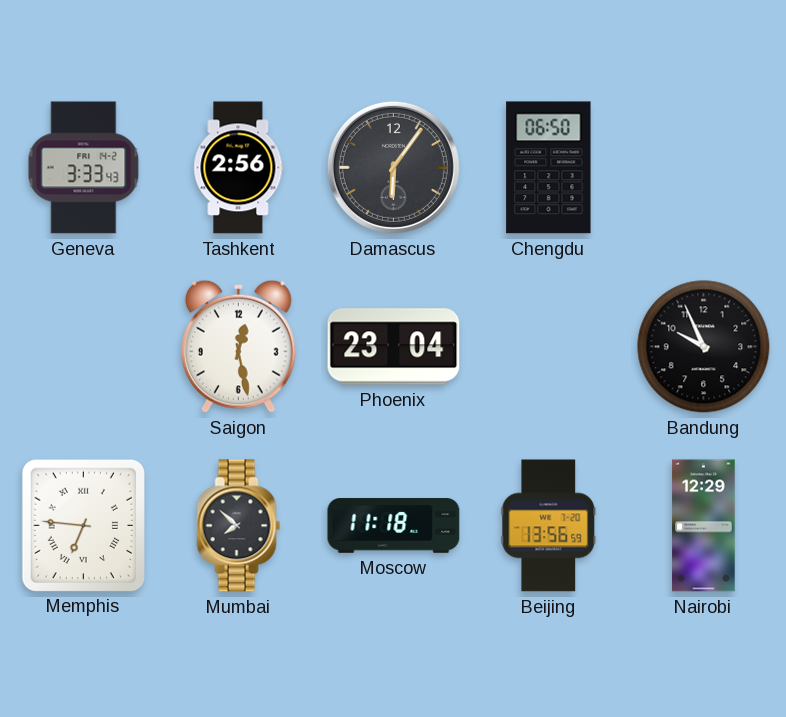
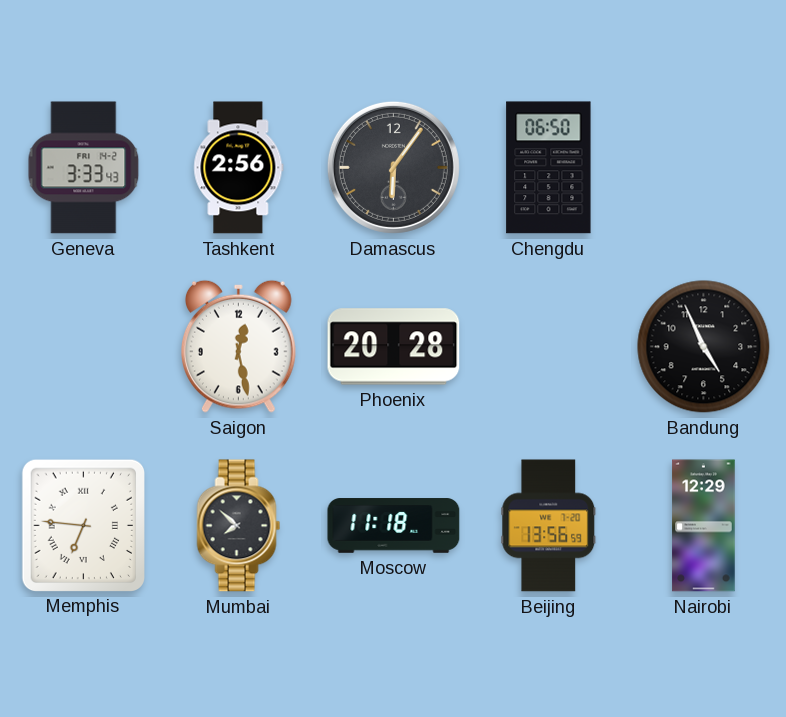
Phoenix: 23:04 -> 20:28 (394, 347)
Bandung: 9:56 -> 4:56 (704, 347)
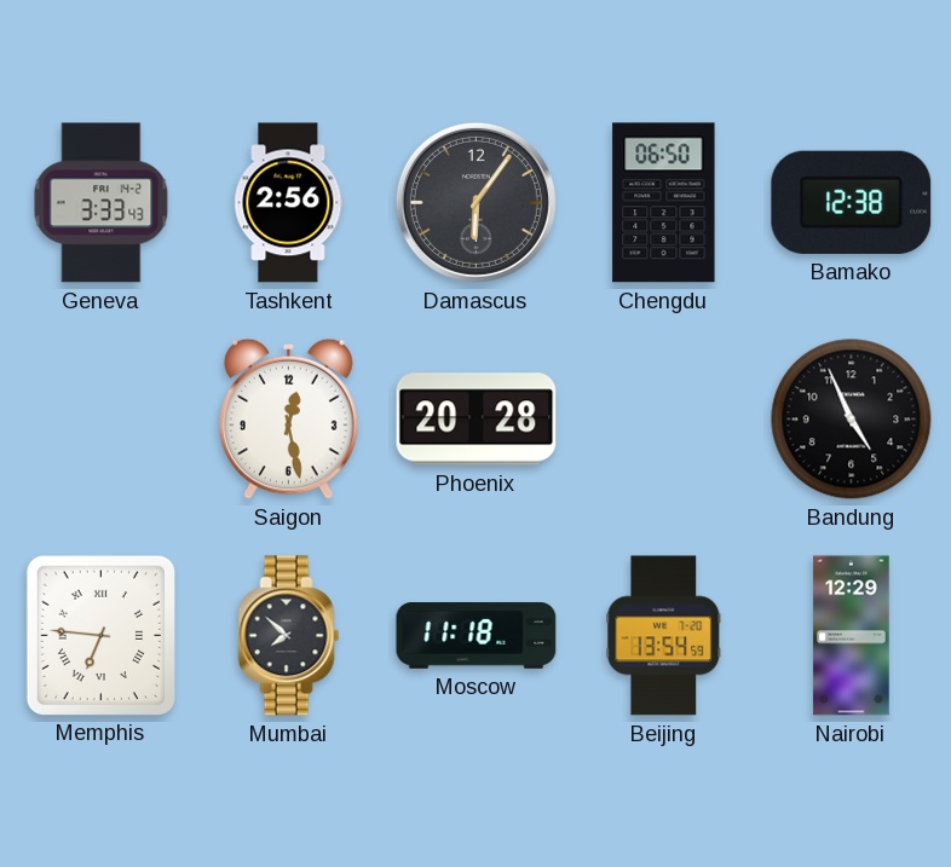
Bamako: none -> 12:38 (852, 202)
Beijing: 13:56 -> 13:54 (664, 636)
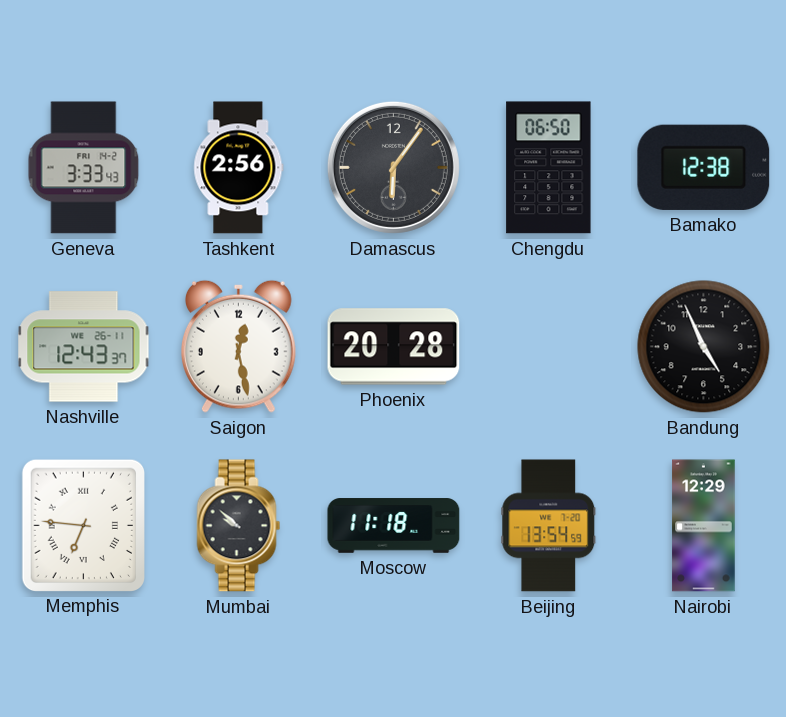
Nashville: none -> 12:43 (84, 347)
Mumbai: 7:52 -> 9:52 (239, 526)
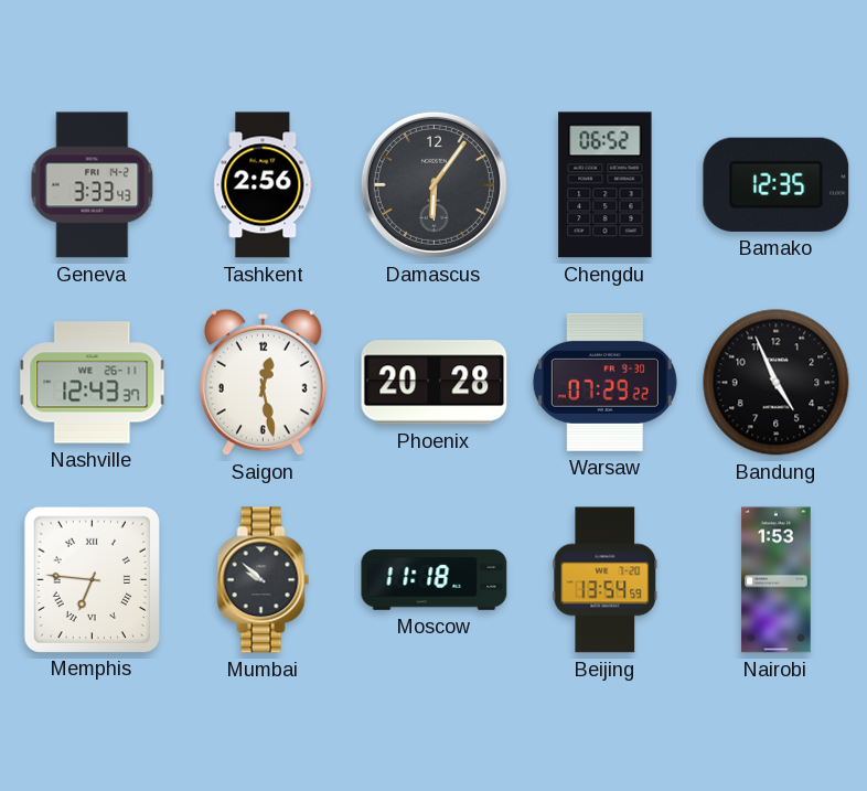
Chengdu: 06:50 -> 06:52 (606, 185)
Bamako: 12:38 -> 12:35 (777, 184)
Warsaw: none -> 07:29 (604, 382)
Nairobi: 12:29 -> 1:53 (777, 580)
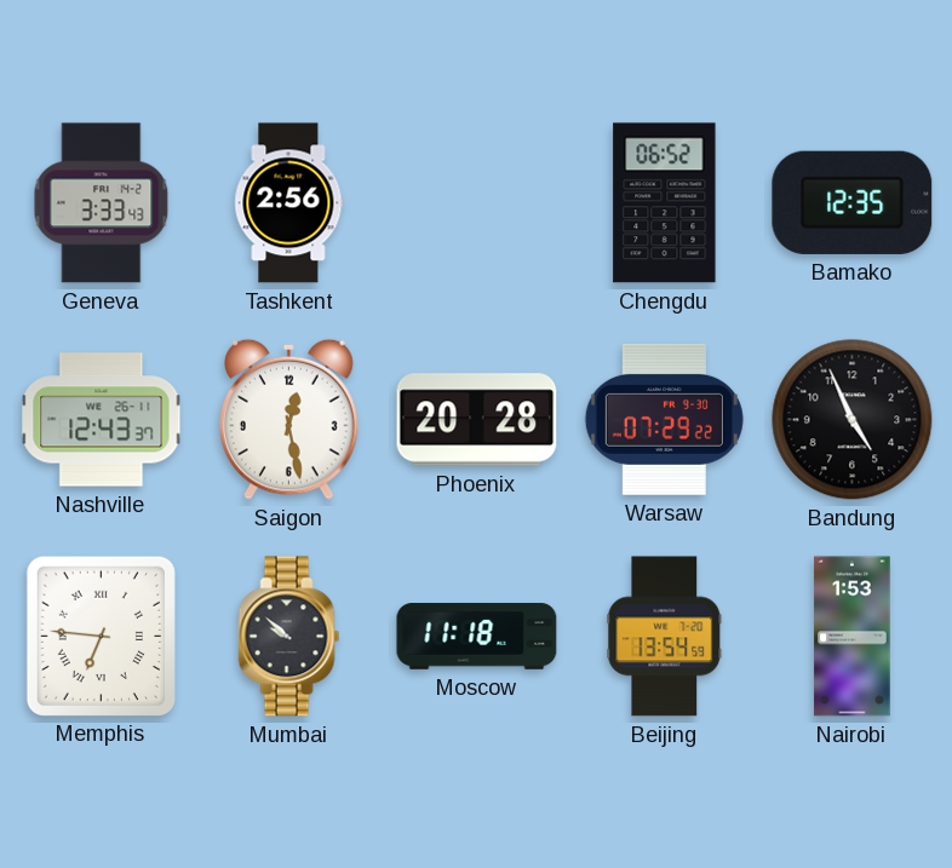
Damascus: 6:06 -> none (433, 184)
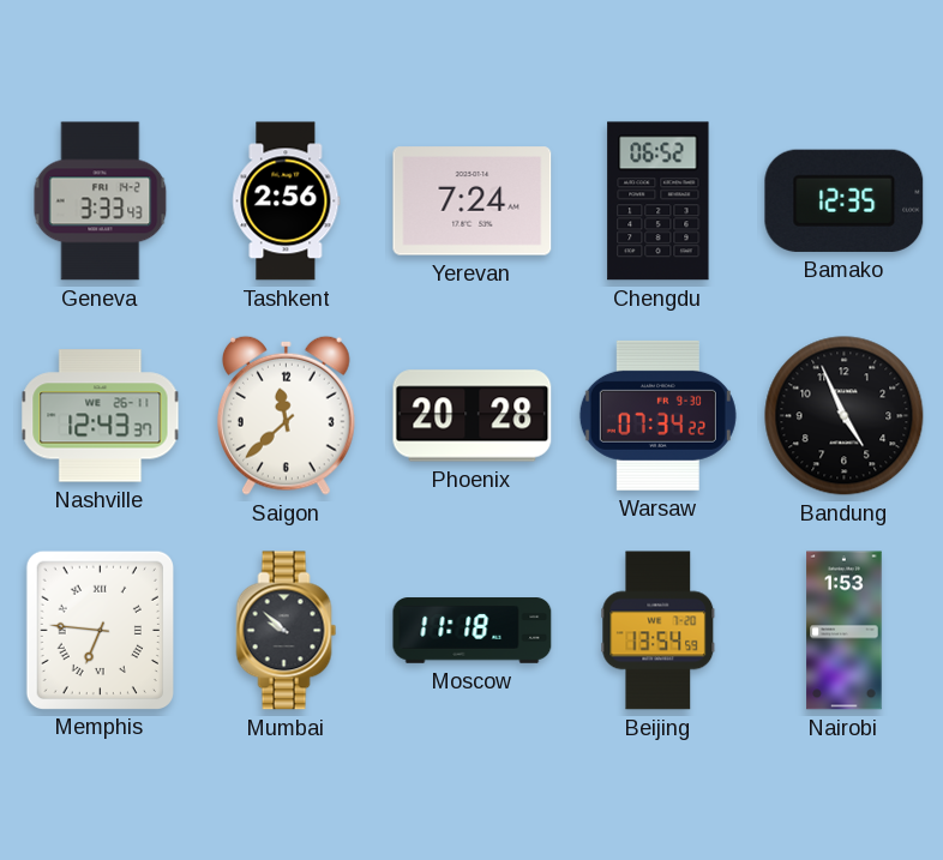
Yerevan: none -> 7:24 (473, 202)
Saigon: 12:28 -> 11:38 (286, 415)
Warsaw: 07:29 -> 07:34 (657, 415)
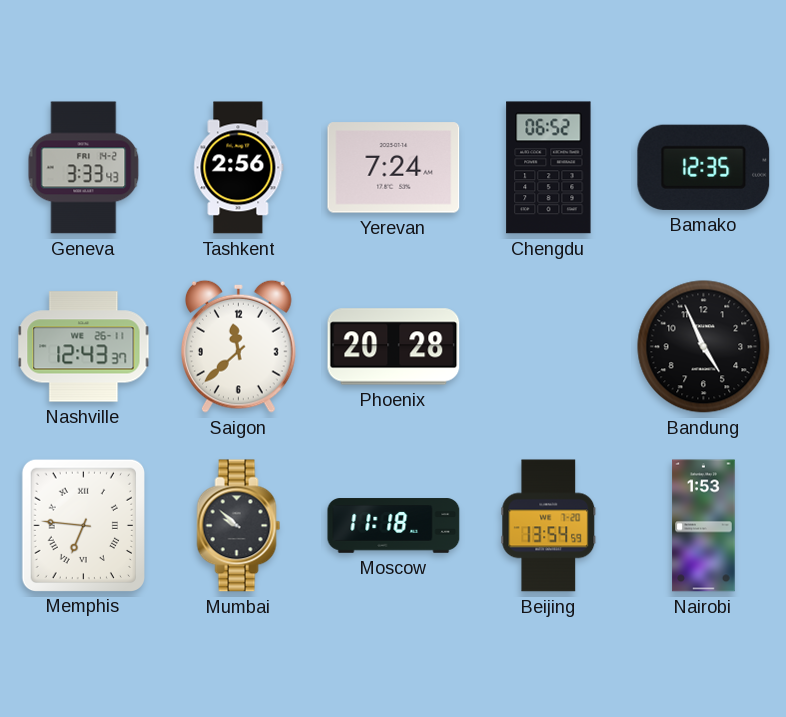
Warsaw: 07:34 -> none (657, 415)
